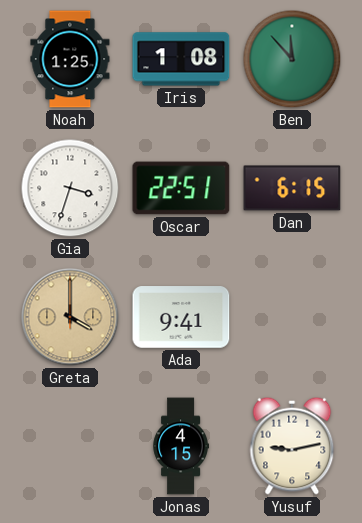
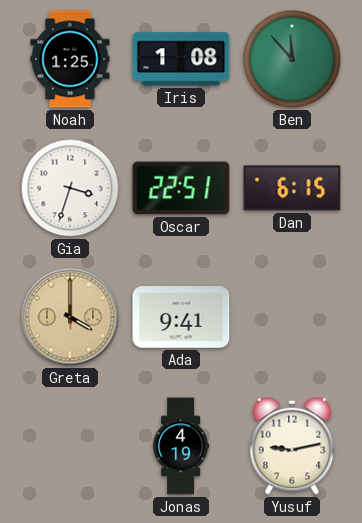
Jonas: 4:15 -> 4:19 (180, 446)
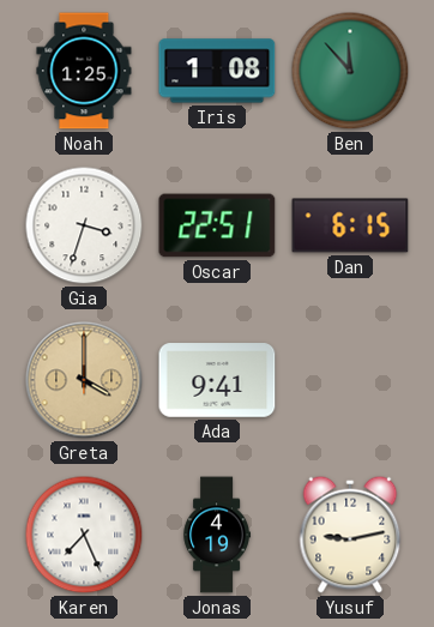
Karen: none -> 7:26 (84, 535)
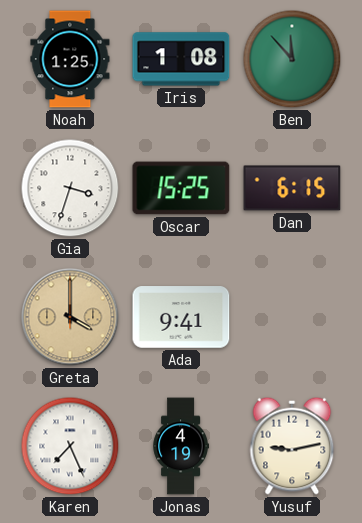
Oscar: 22:51 -> 15:25 (181, 188)
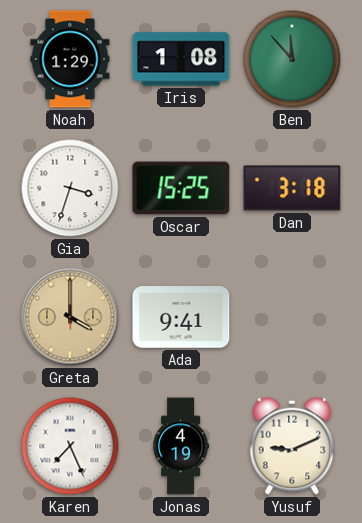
Noah: 1:25 -> 1:29 (70, 59)
Dan: 6:15 -> 3:18 (292, 188)
Yusuf: 9:13 -> 9:11 (292, 446)
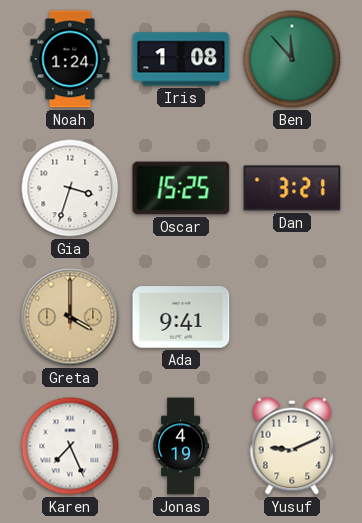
Noah: 1:29 -> 1:24 (70, 59)
Dan: 3:18 -> 3:21 (292, 188)
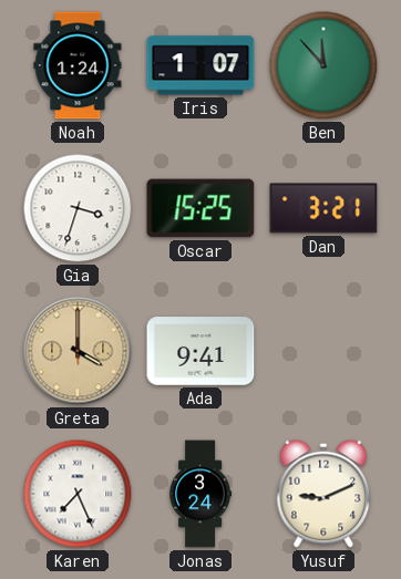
Iris: 1:08 -> 1:07 (200, 65)
Jonas: 4:19 -> 3:24 (199, 494)
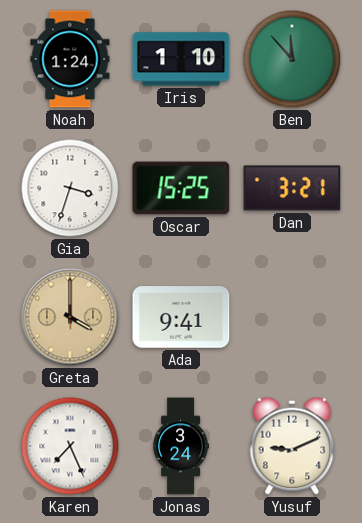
Iris: 1:07 -> 1:10 (181, 59)
